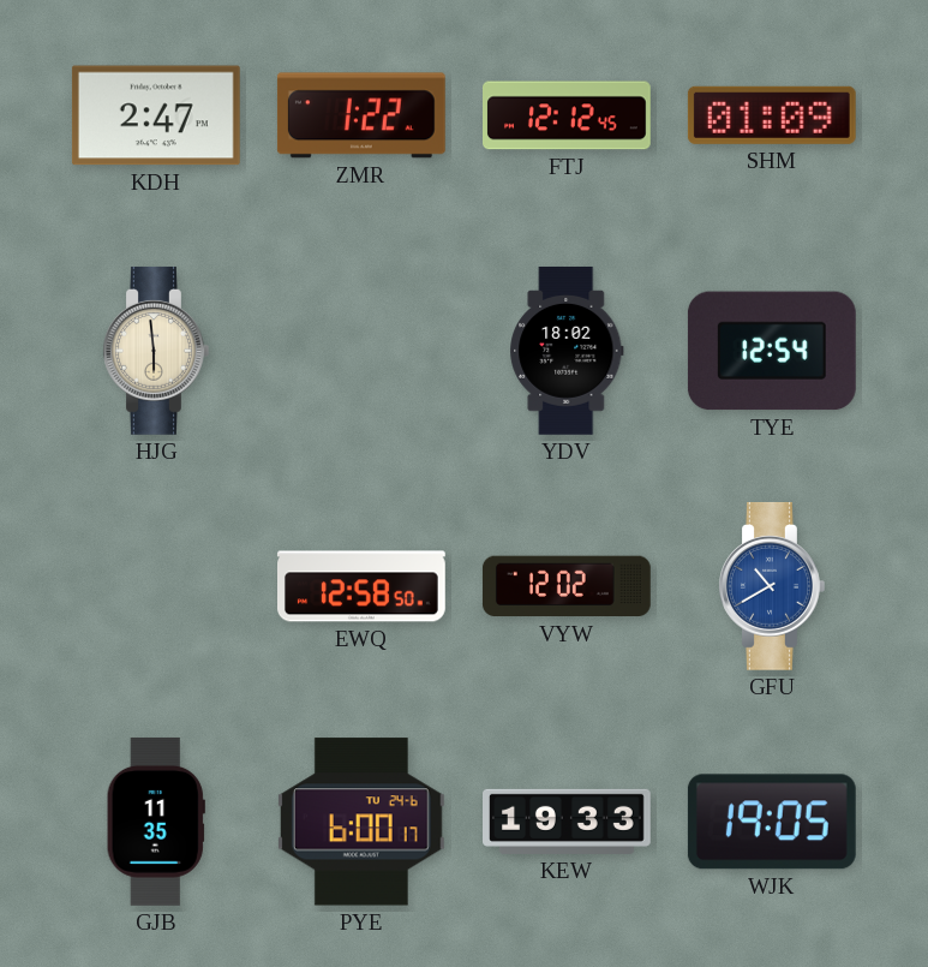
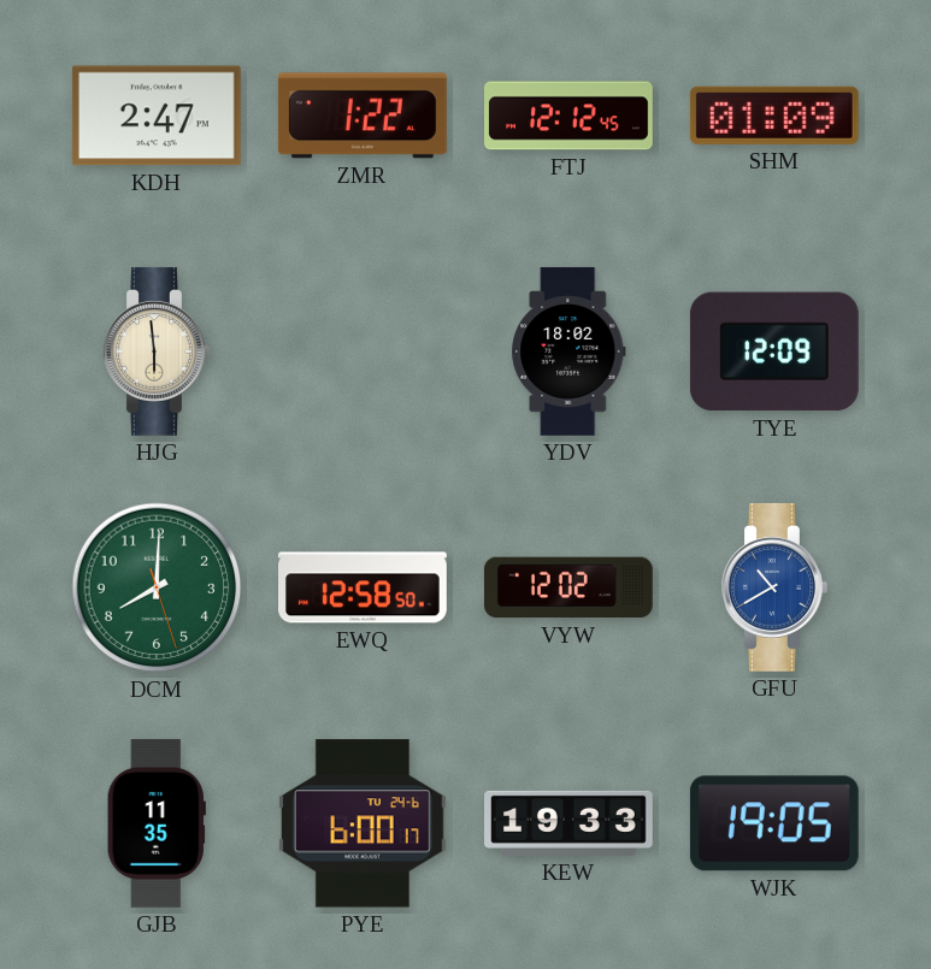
TYE: 12:54 -> 12:09 (774, 351)
DCM: none -> 8:00 (157, 587)
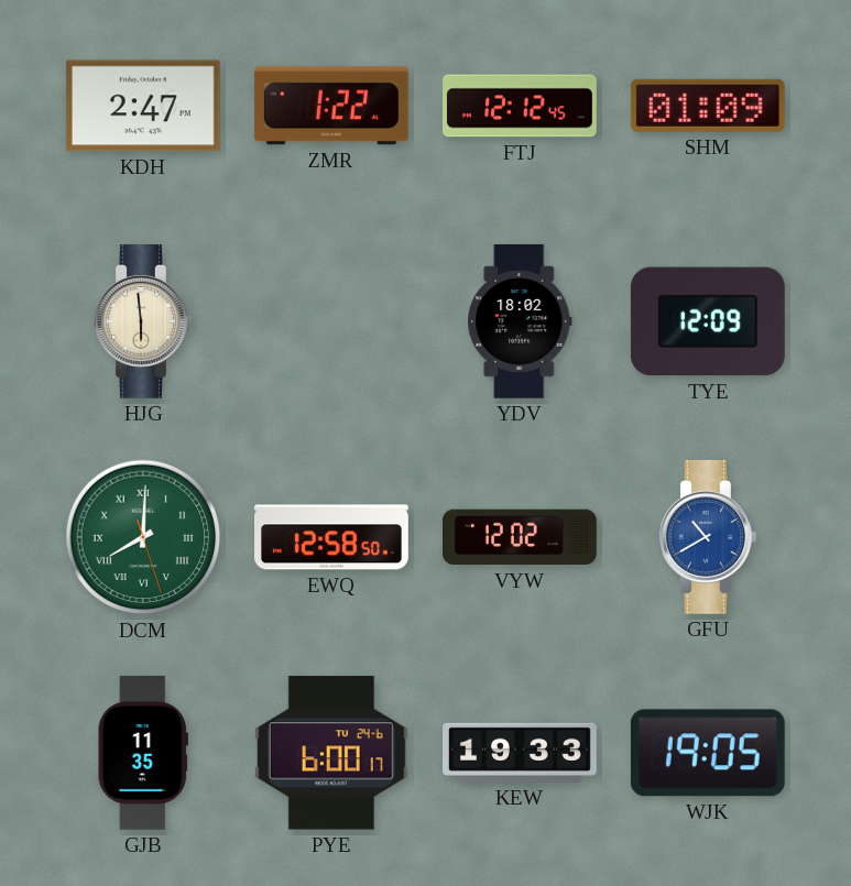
DCM numerals: Arabic -> Roman (143, 537)
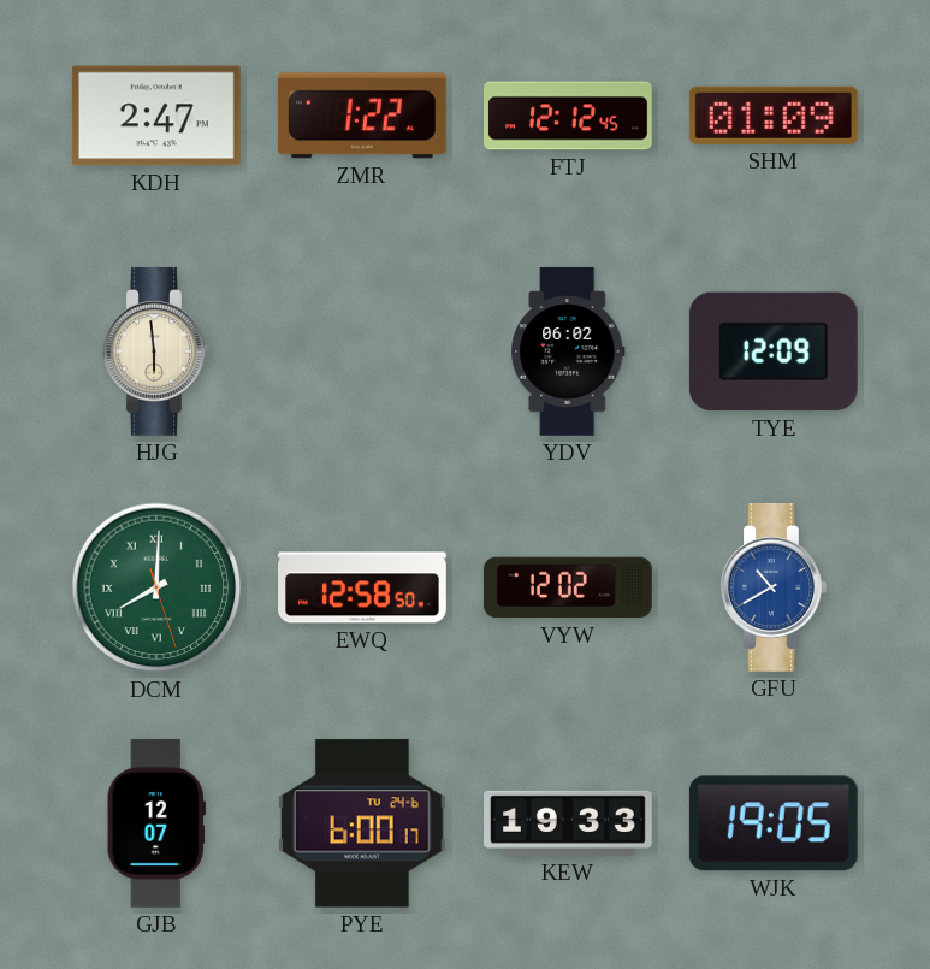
YDV: 18:02 -> 06:02 (568, 351)
GJB: 11:35 -> 12:07 (156, 823)
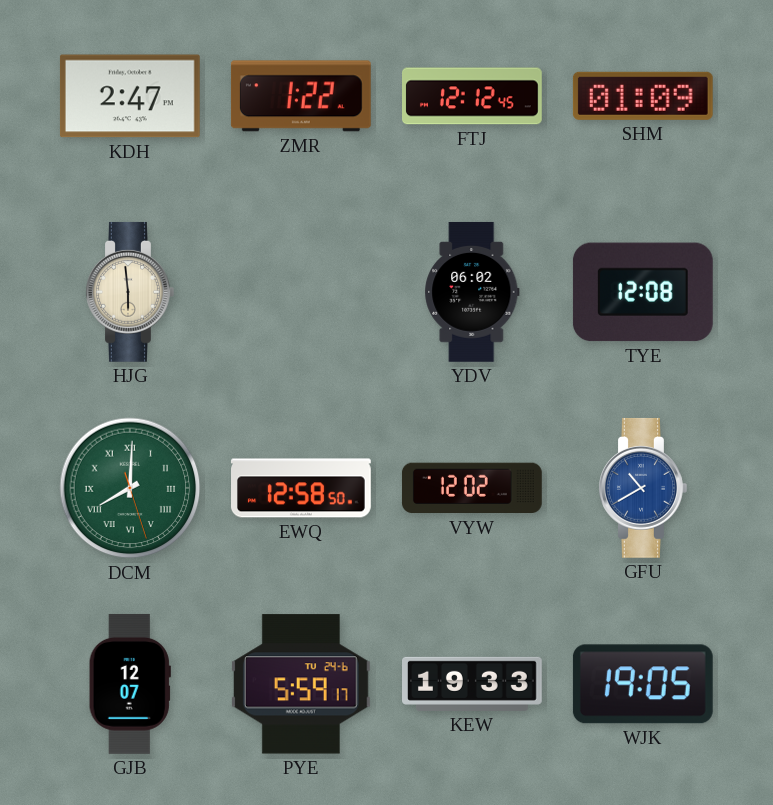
TYE: 12:09 -> 12:08 (643, 292)
PYE: 6:00 -> 5:59 (301, 684)
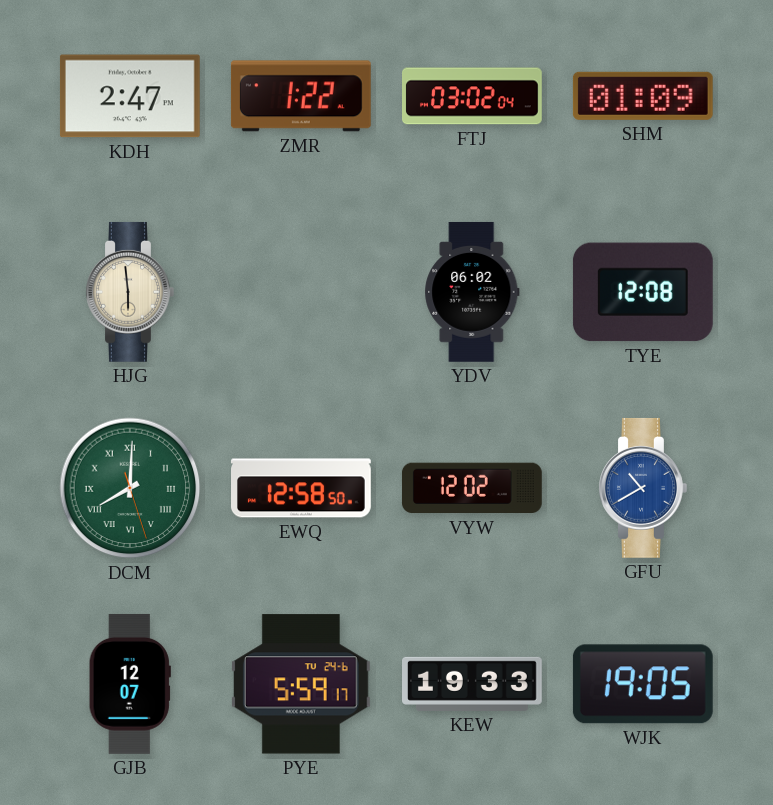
FTJ: 12:12 -> 03:02 (473, 96)
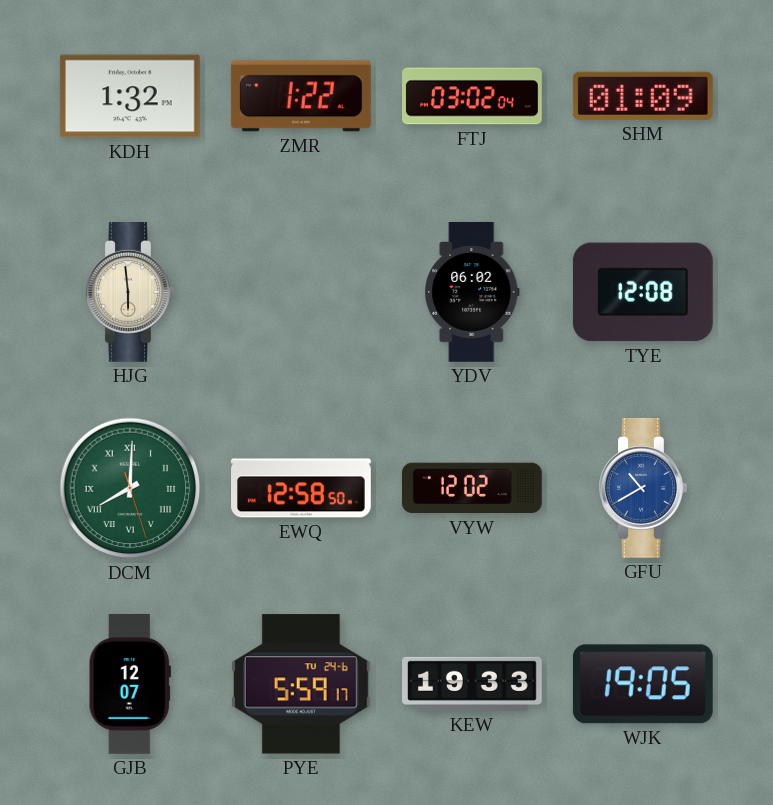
KDH: 2:47 -> 1:32 (130, 96)
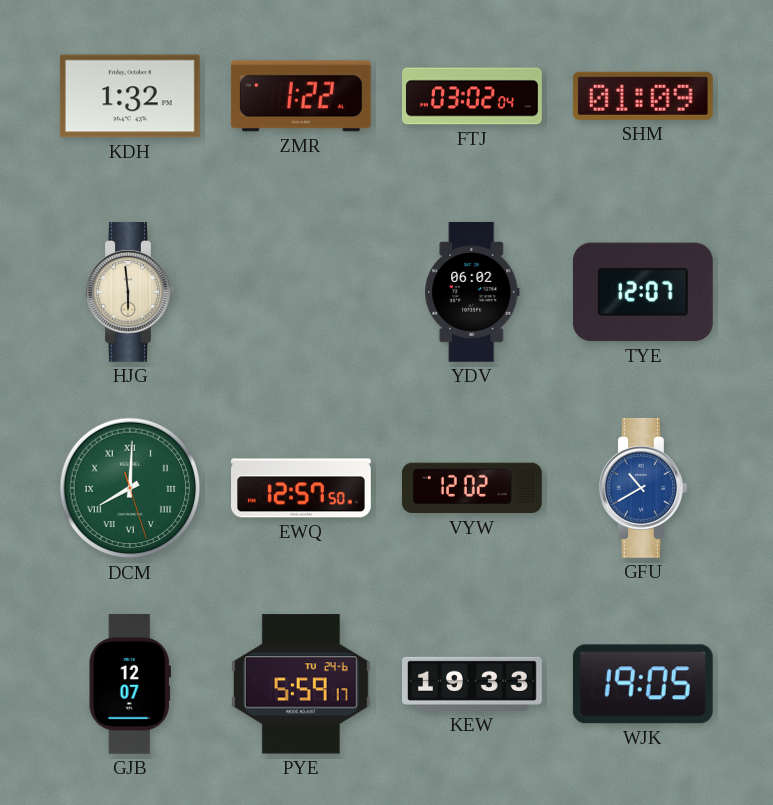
TYE: 12:08 -> 12:07 (643, 292)
EWQ: 12:58 -> 12:57 (302, 488)
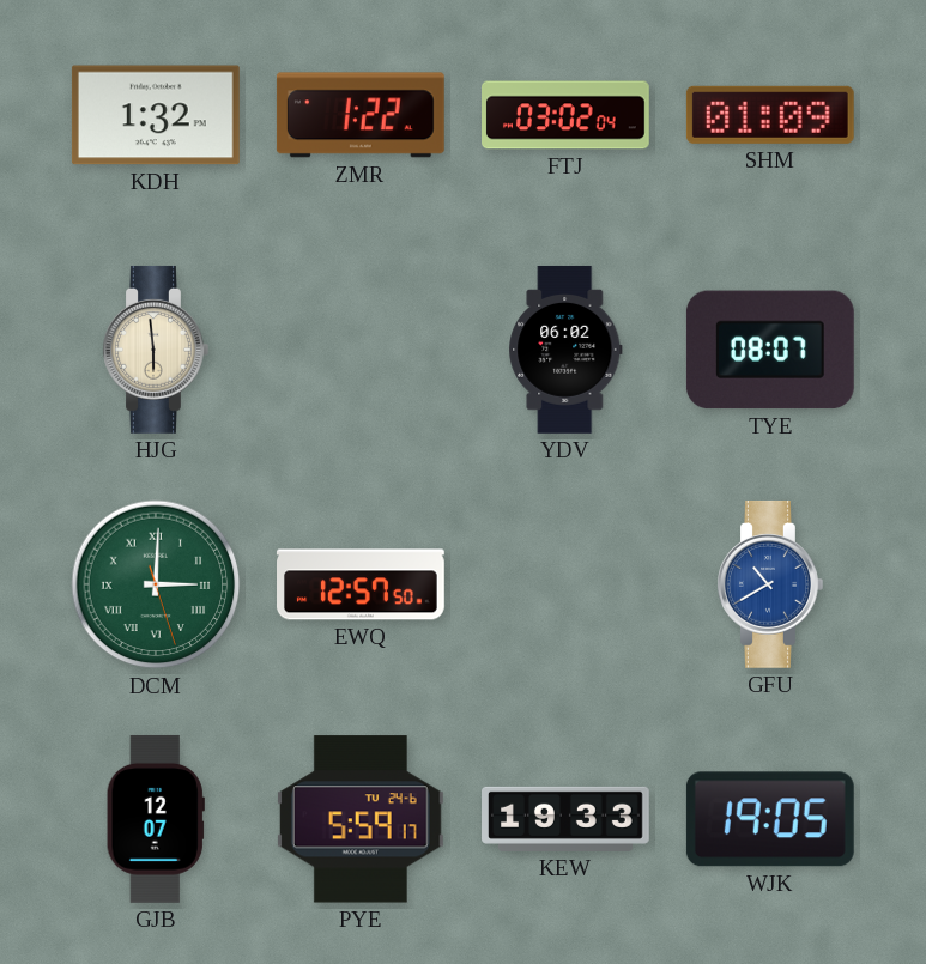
TYE: 12:07 -> 08:07 (770, 350)
DCM: 8:00 -> 3:00 (156, 584)
VYW: 12:02 -> none (472, 488)
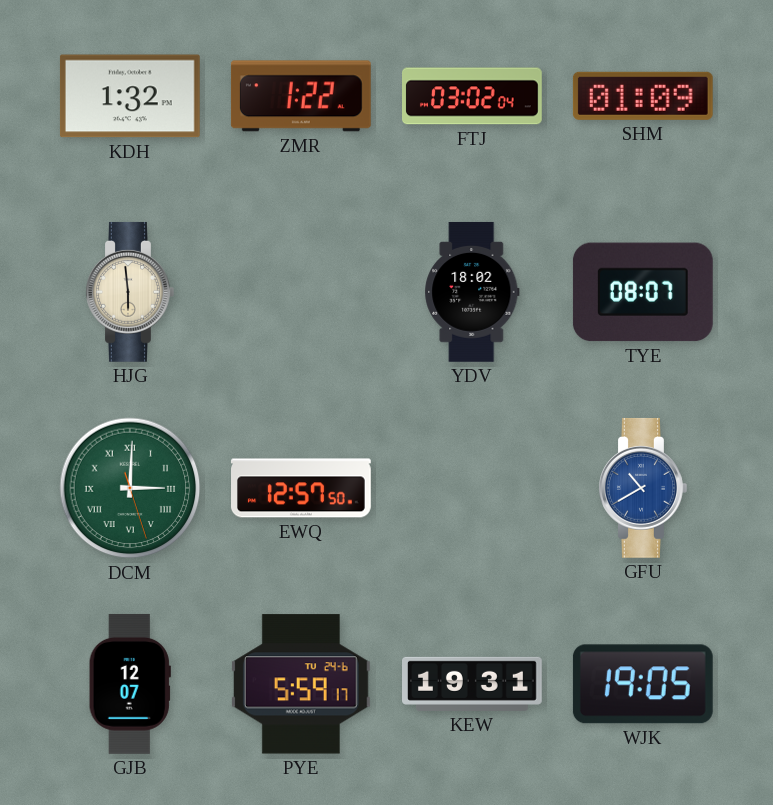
YDV: 06:02 -> 18:02 (472, 292)
KEW: 19:33 -> 19:31 (473, 684)
